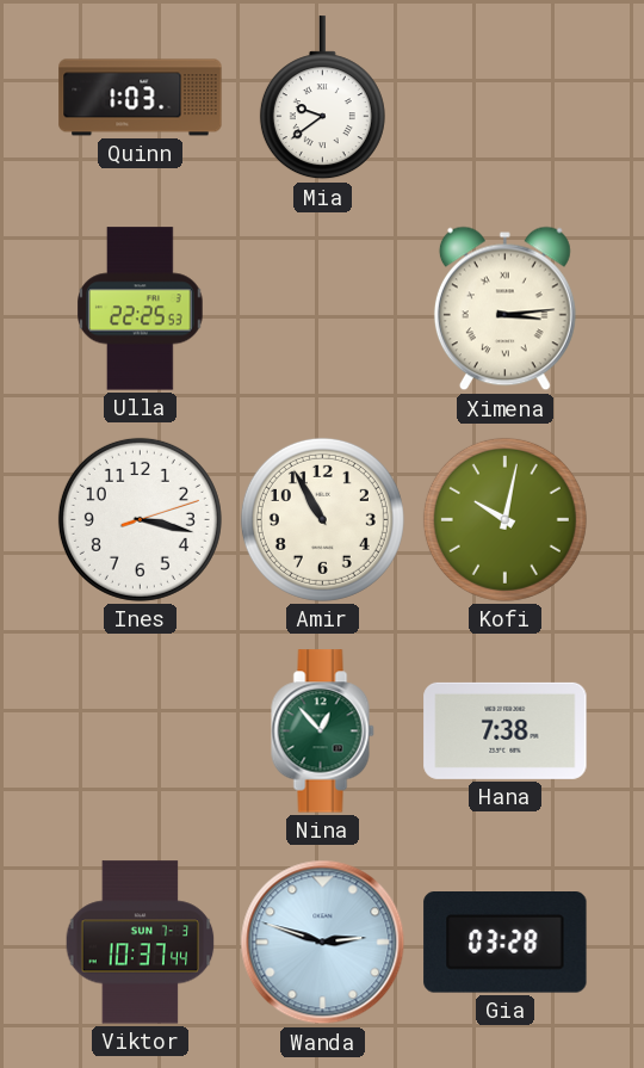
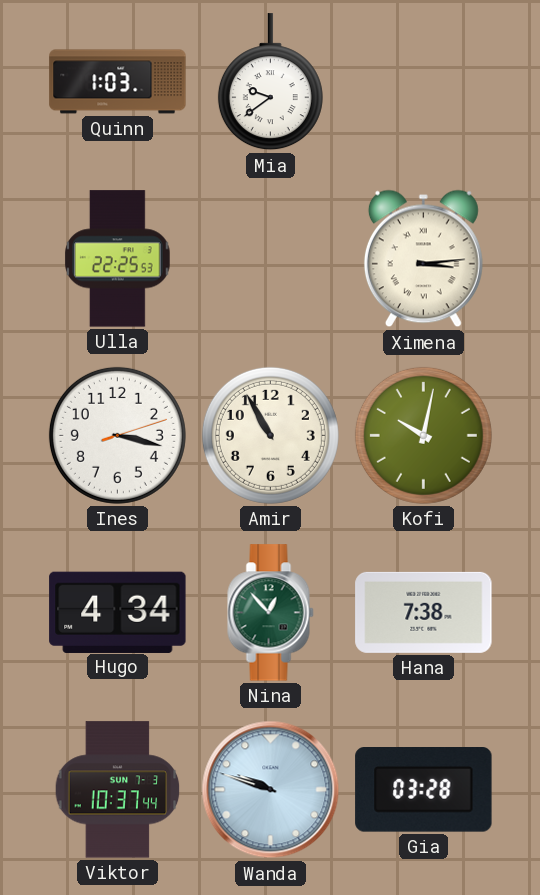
Hugo: none -> 4:34 (118, 612)
Wanda: 2:48 -> 9:48 (271, 790)
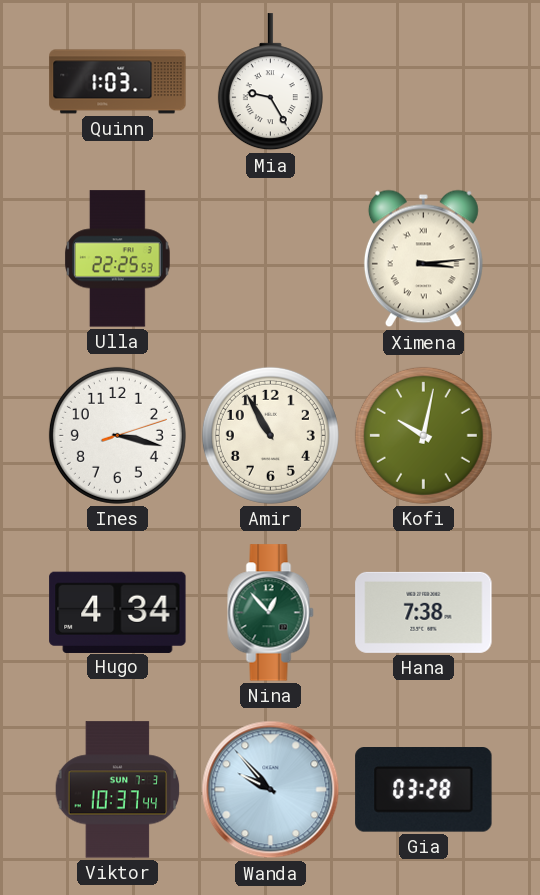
Mia: 9:39 -> 9:25 (270, 82)
Wanda: 9:48 -> 9:53 (271, 790)
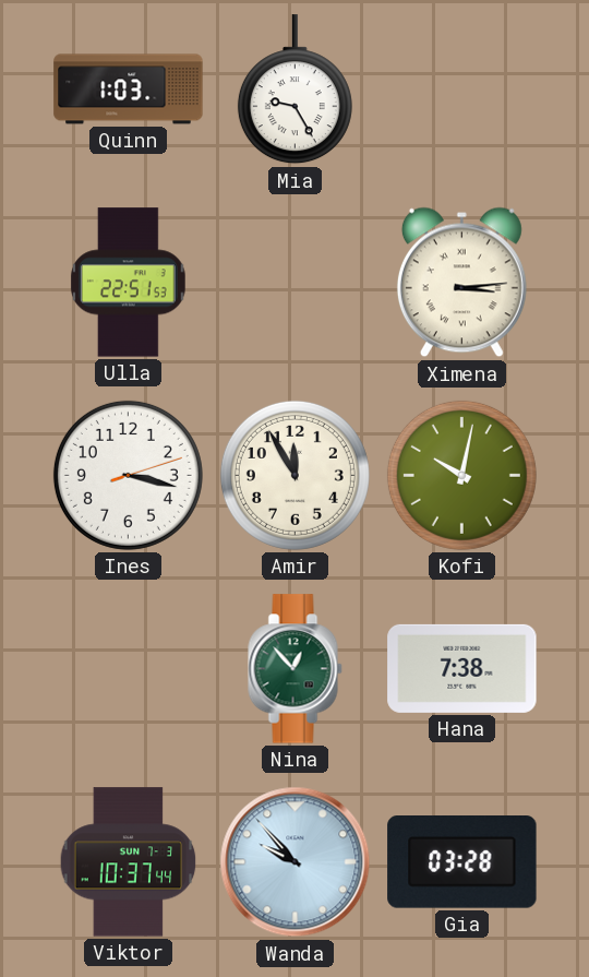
Ulla: 22:25 -> 22:51 (129, 283)
Amir: 10:55 -> 11:55 (294, 475)
Hugo: 4:34 -> none (118, 612)
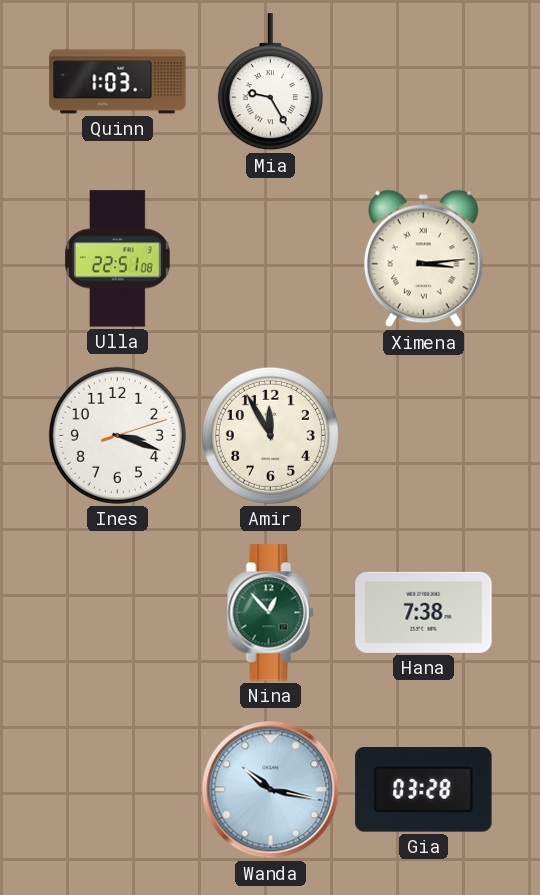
Ulla: 22:51:53 -> 22:51:08 (118, 259)
Ines: 3:17 -> 3:18 (117, 435)
Kofi: 10:02 -> none (461, 475)
Viktor: 10:37 -> none (129, 862)
Wanda: 9:53 -> 10:17 (271, 790)
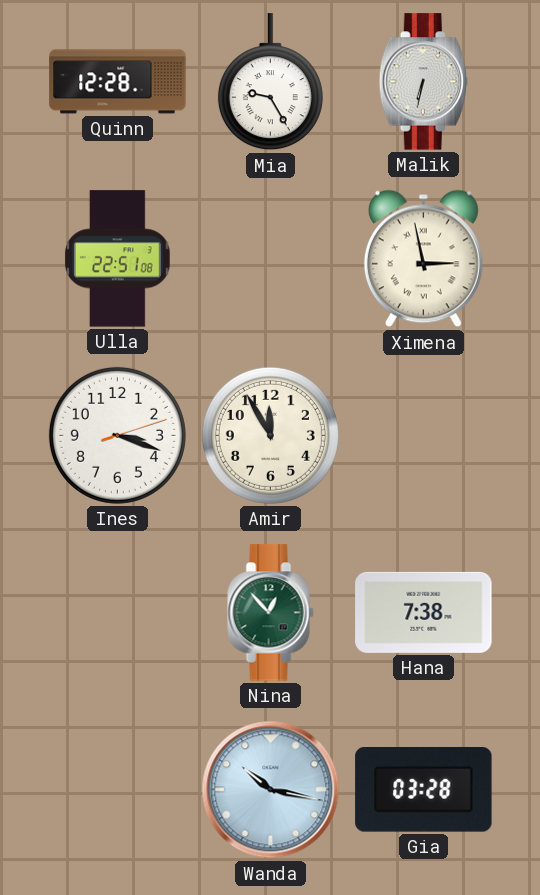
Quinn: 1:03 -> 12:28 (118, 82)
Malik: none -> 6:32 (423, 82)
Ximena: 3:14 -> 2:58 (423, 259)
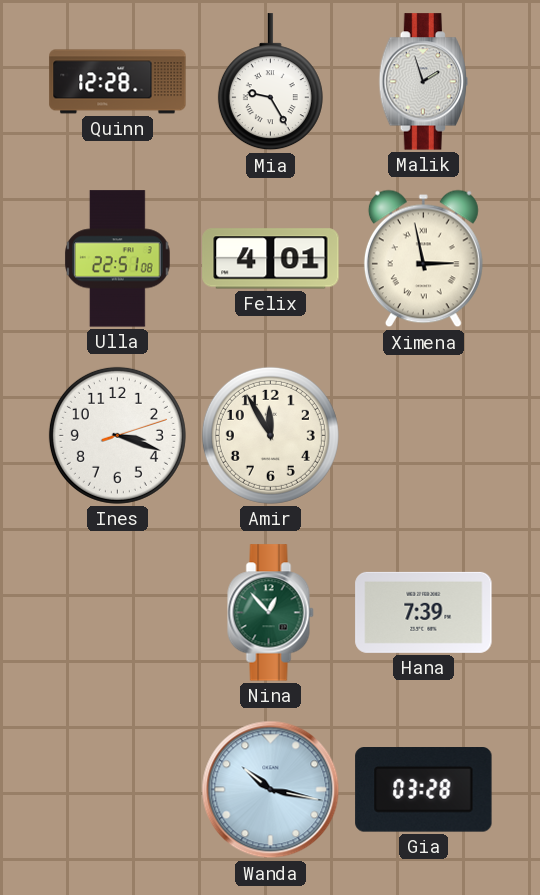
Malik: 6:32 -> 1:57 (423, 82)
Felix: none -> 4:01 (271, 259)
Hana: 7:38 -> 7:39 (424, 612)
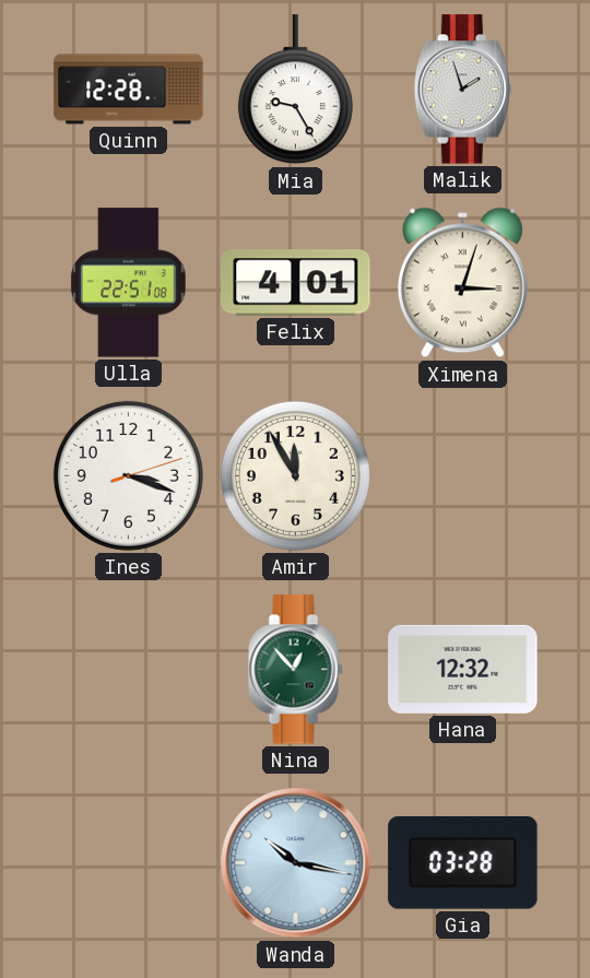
Ximena: 2:58 -> 3:03 (462, 283)
Hana: 7:39 -> 12:32 (463, 669)
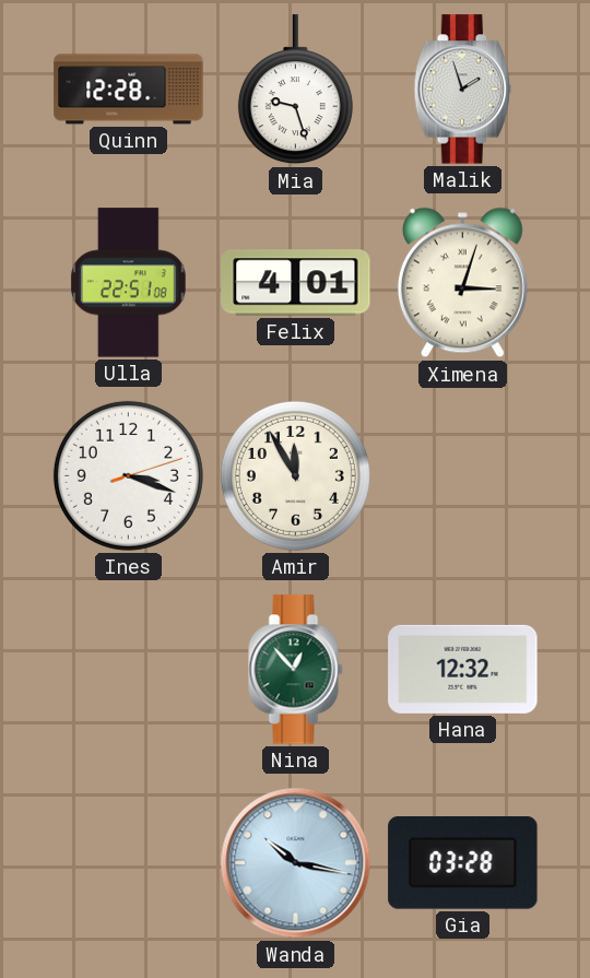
Mia: 9:25 -> 9:27 (295, 90)
